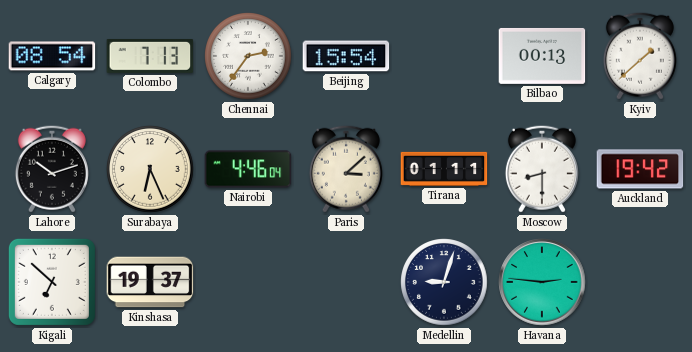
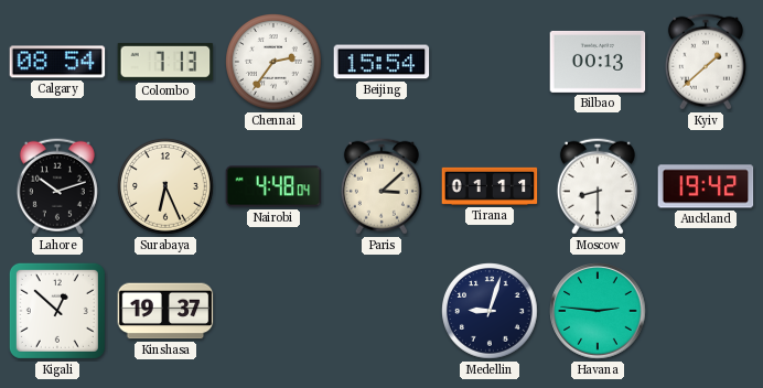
Nairobi: 4:46 -> 4:48 (273, 186)
Kigali: 6:52 -> 12:52 (57, 311)
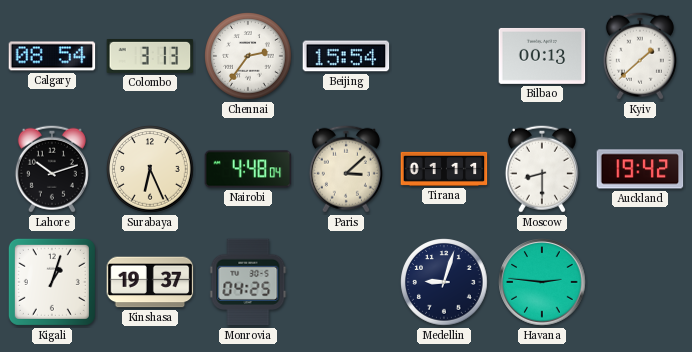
Colombo: 7:13 -> 3:13 (150, 56)
Kigali: 12:52 -> 1:03 (52, 282)
Monrovia: none -> 04:25 (248, 282)
